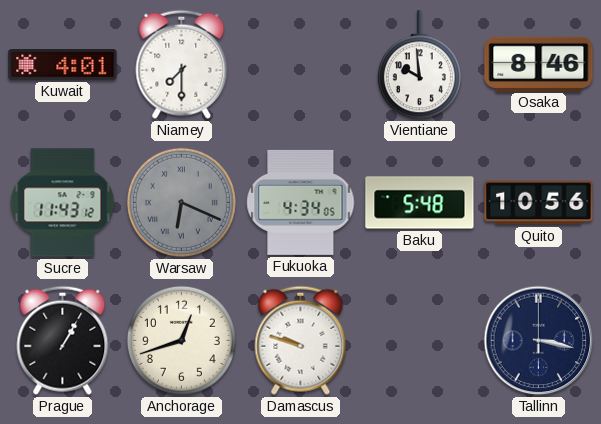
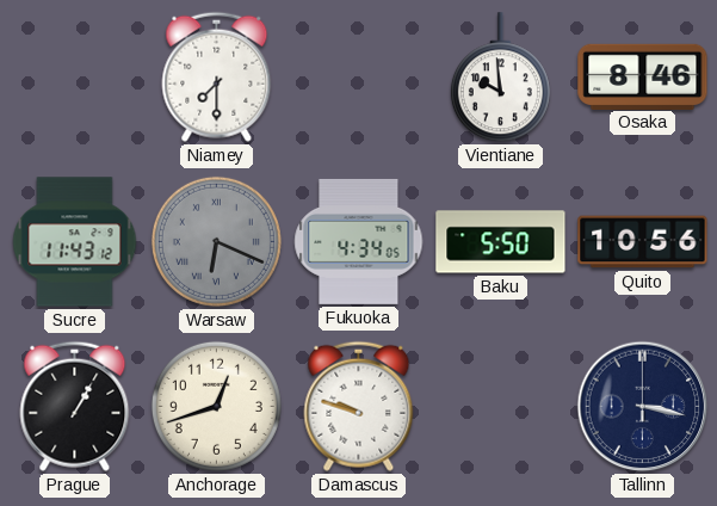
Kuwait: 4:01 -> none (63, 65)
Baku: 5:48 -> 5:50 (501, 242)
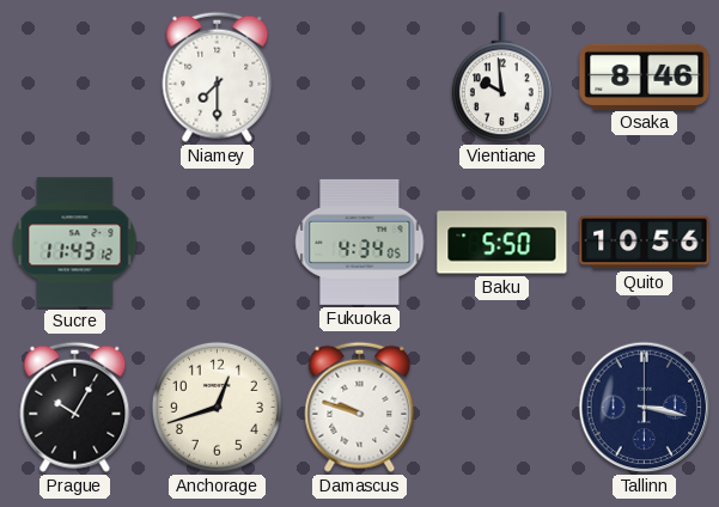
Warsaw: 6:19 -> none (216, 241)
Prague: 1:05 -> 10:05 (75, 407)
